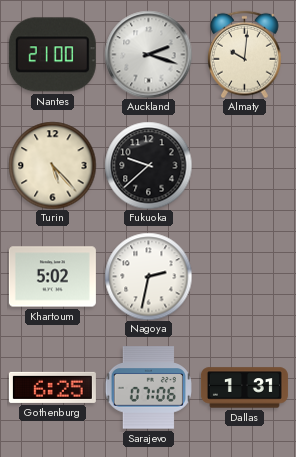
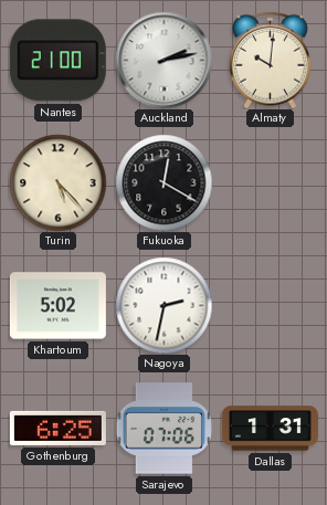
Auckland: 2:18 -> 2:13 (163, 60)
Fukuoka: 9:38 -> 12:20 (163, 182)
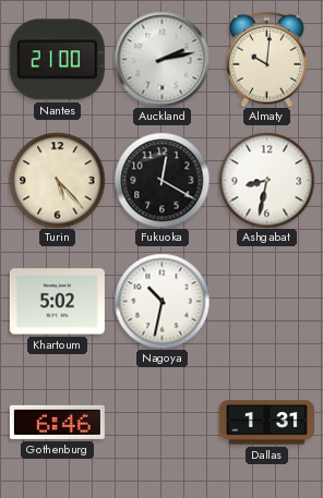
Ashgabat: none -> 8:32 (266, 180)
Nagoya: 2:32 -> 10:32 (161, 301)
Gothenburg: 6:25 -> 6:46 (57, 422)
Sarajevo: 07:06 -> none (163, 429)
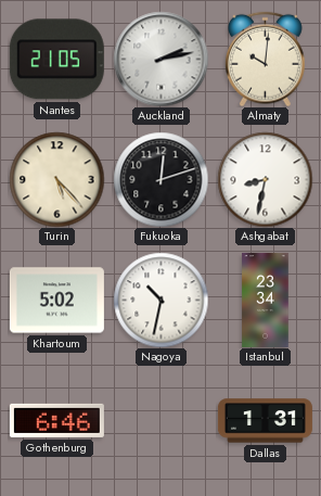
Nantes: 21:00 -> 21:05 (56, 60)
Fukuoka: 12:20 -> 12:12 (160, 179)
Istanbul: none -> 23:34 (266, 300)
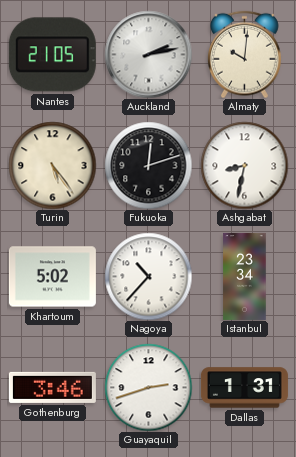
Turin: 5:23 -> 5:24 (52, 165)
Nagoya: 10:32 -> 10:37 (148, 276)
Gothenburg: 6:46 -> 3:46 (52, 387)
Guayaquil: none -> 2:42 (148, 387)
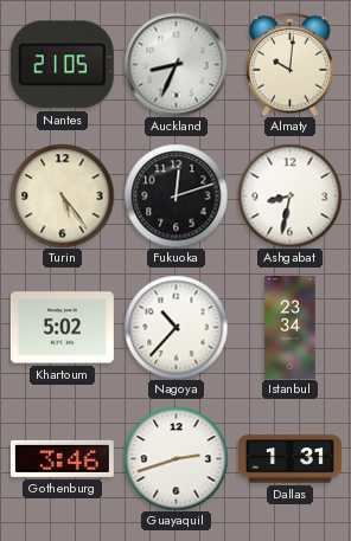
Auckland: 2:13 -> 8:34 (175, 64)
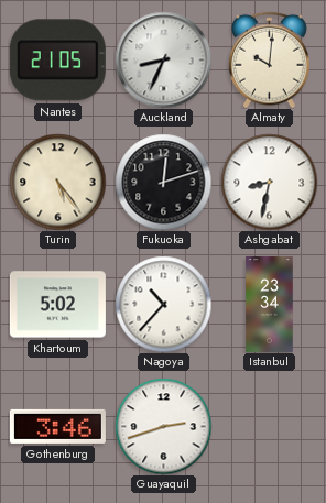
Dallas: 1:31 -> none (289, 459)
